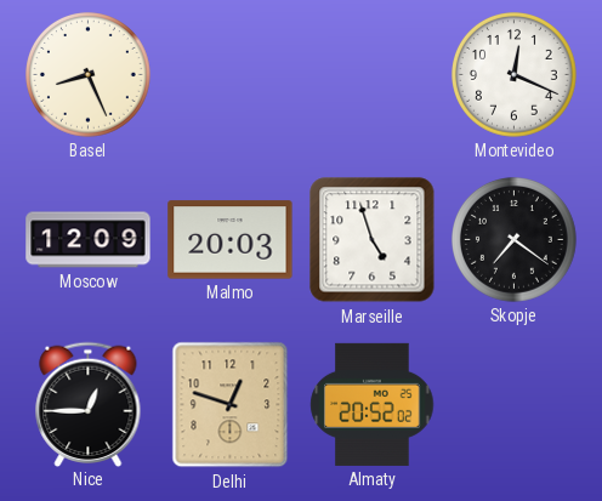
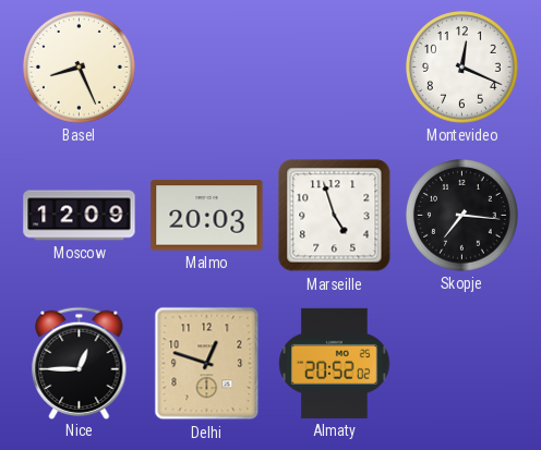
Skopje: 7:21 -> 7:16 (462, 216)
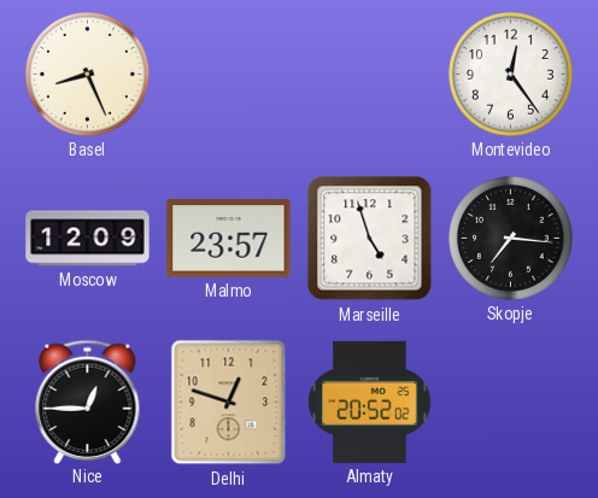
Montevideo: 12:19 -> 12:24 (511, 75)
Malmo: 20:03 -> 23:57 (229, 239)
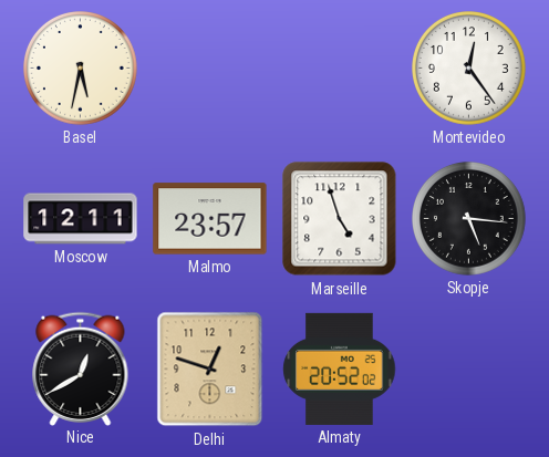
Basel: 8:26 -> 5:32 (81, 69)
Moscow: 12:09 -> 12:11 (81, 219)
Skopje: 7:16 -> 5:16 (469, 219)
Nice: 12:45 -> 12:40 (81, 368)
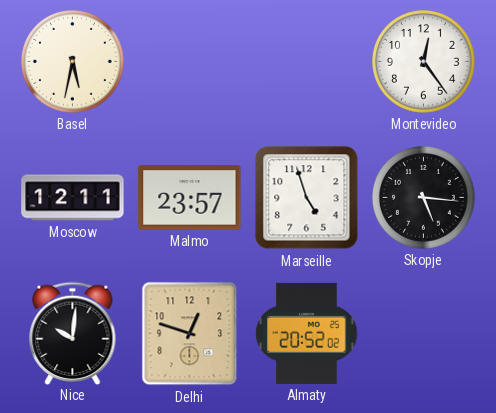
Nice: 12:40 -> 10:01 (73, 333)
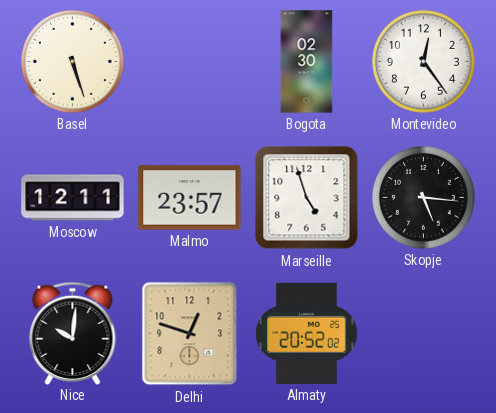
Basel: 5:32 -> 5:27 (73, 62)
Bogota: none -> 02:30 (307, 62)
